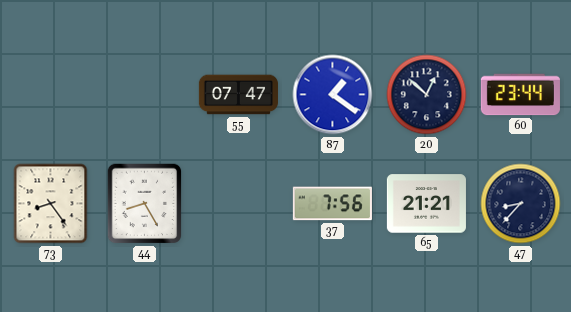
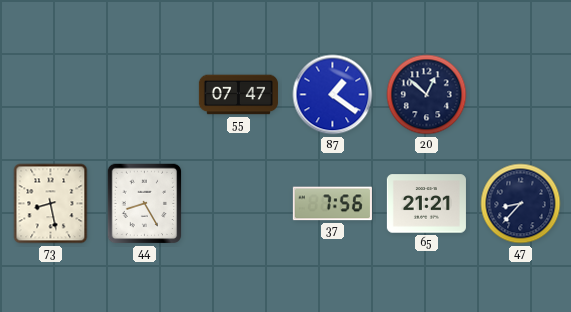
60: 23:44 -> none (520, 95)
73: 8:24 -> 8:28 (51, 204)
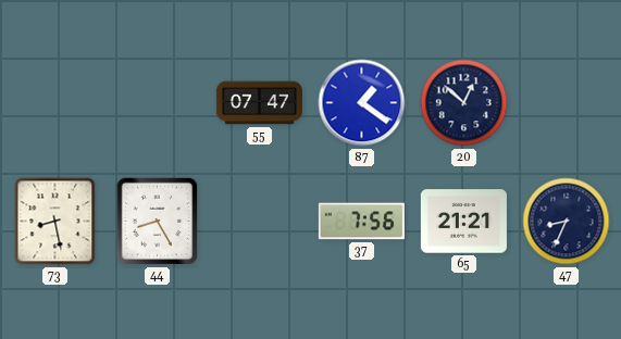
47: 8:37 -> 8:34 (567, 222)
